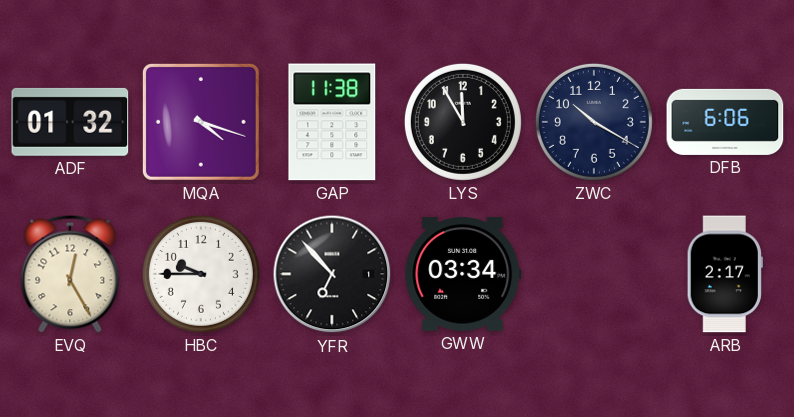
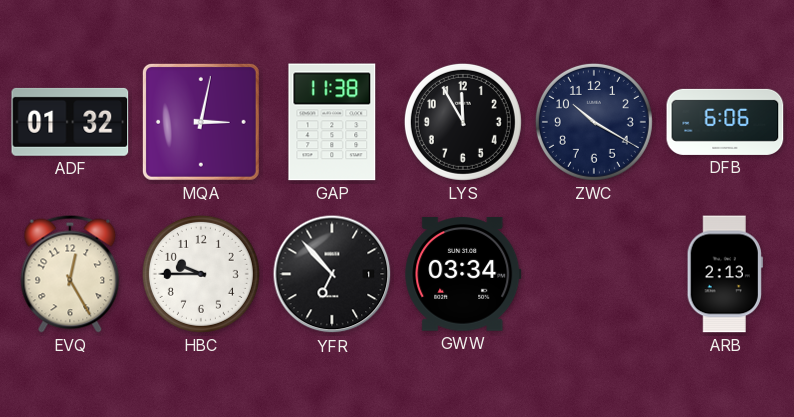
MQA: 4:18 -> 3:02 (201, 122)
ARB: 2:17 -> 2:13 (725, 274)
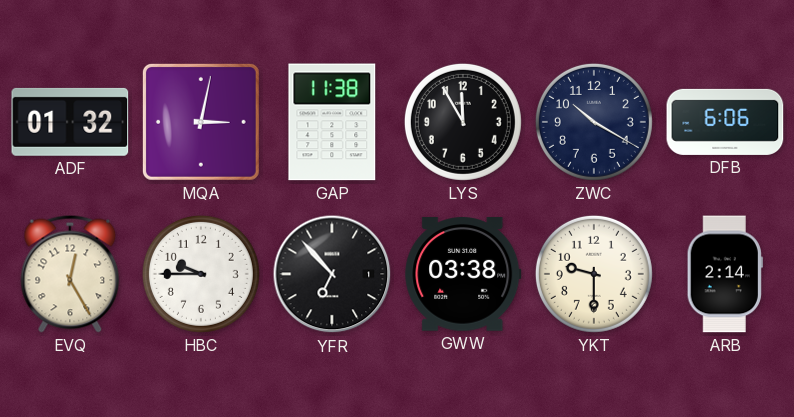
GWW: 03:34 -> 03:38 (463, 274)
YKT: none -> 9:30 (594, 274)
ARB: 2:13 -> 2:14 (725, 274)
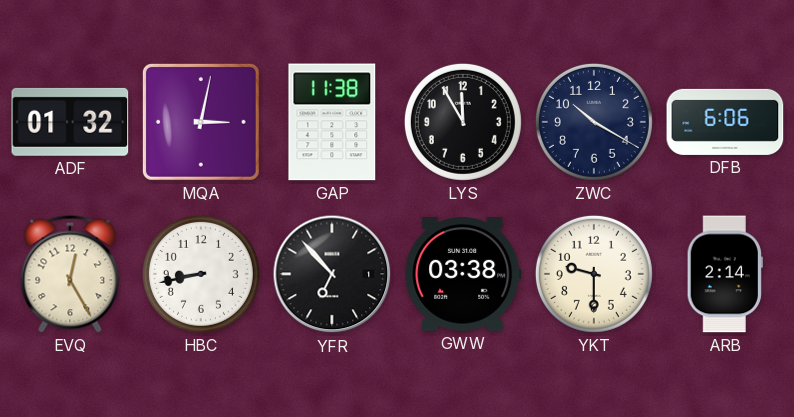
HBC: 9:45 -> 8:43 (201, 274)
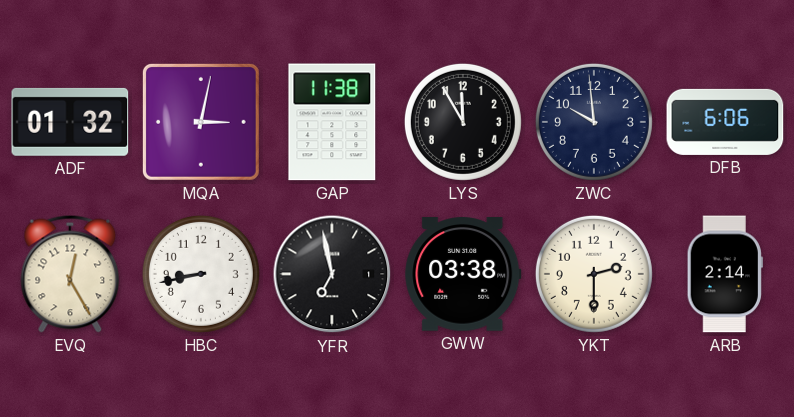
ZWC: 10:20 -> 9:59 (594, 122)
YFR: 6:53 -> 6:58 (332, 274)
YKT: 9:30 -> 2:30 (594, 274)
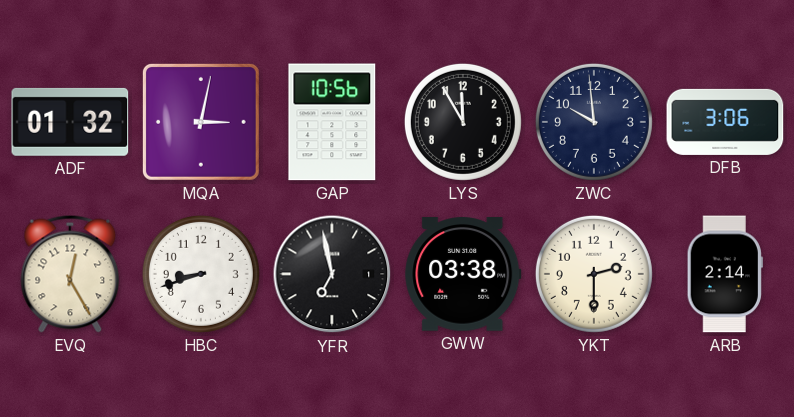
GAP: 11:38 -> 10:56 (332, 122)
DFB: 6:06 -> 3:06 (725, 122)
HBC: 8:43 -> 8:42 (201, 274)
